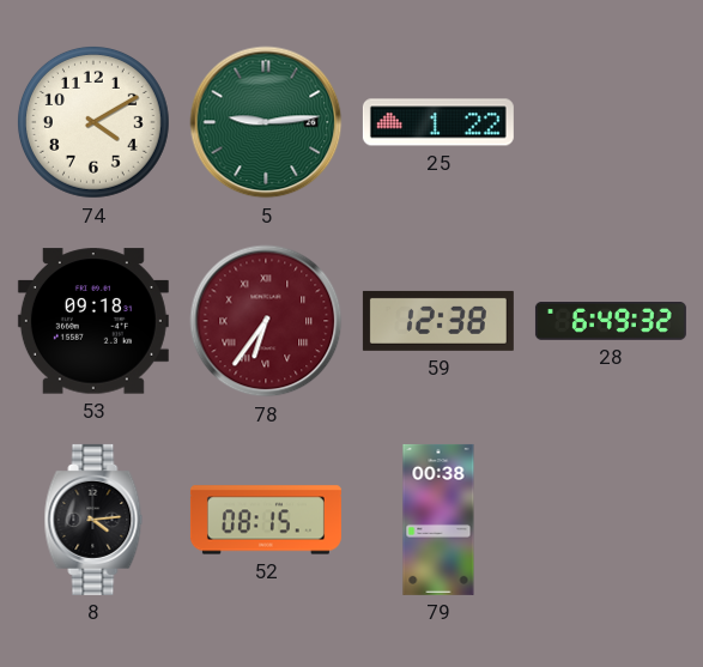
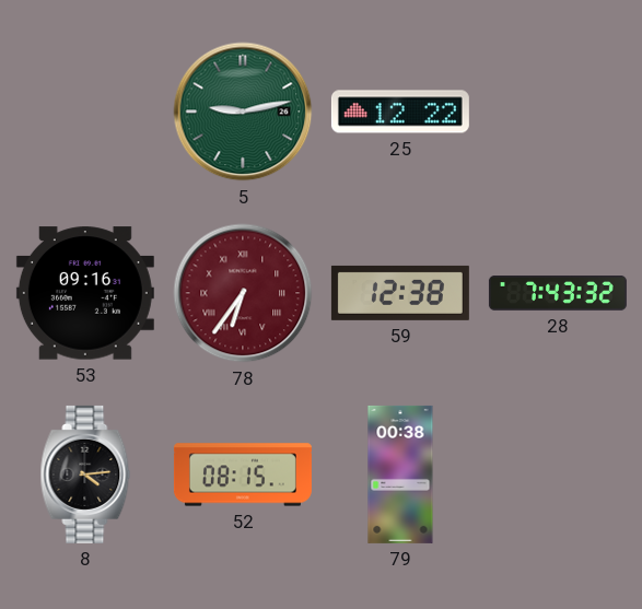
74: 4:10 -> none (93, 122)
5: 9:14 -> 9:13 (243, 112)
25: 1:22 -> 12:22 (400, 112)
53: 09:18 -> 09:16 (85, 293)
28: 6:49 -> 7:43 (558, 294)
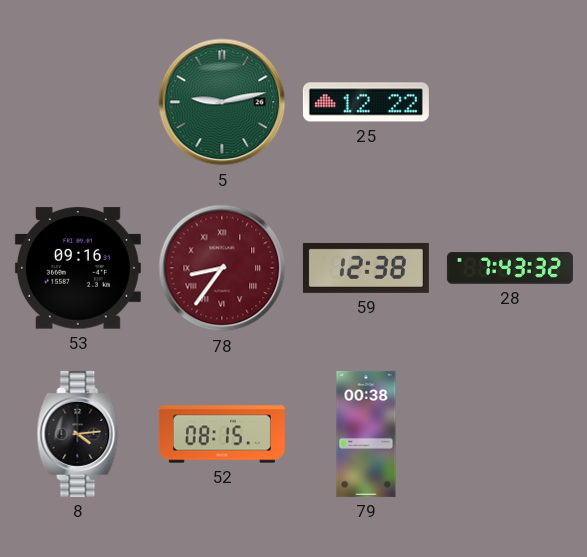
78: 6:36 -> 8:36 (222, 268)
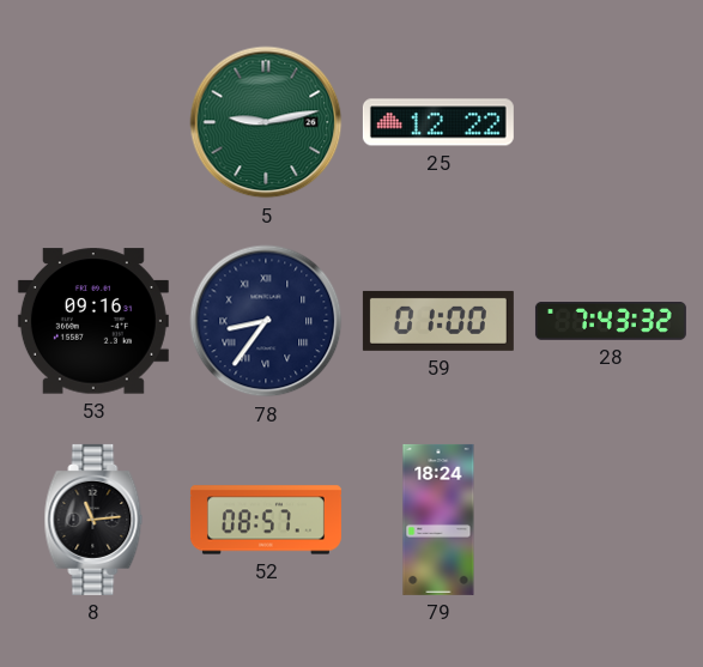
78 dial: burgundy -> navy (266, 321)
59: 12:38 -> 01:00 (438, 321)
8: 4:14 -> 11:14 (93, 520)
52: 08:15 -> 08:57 (266, 520)
79: 00:38 -> 18:24 (438, 520)
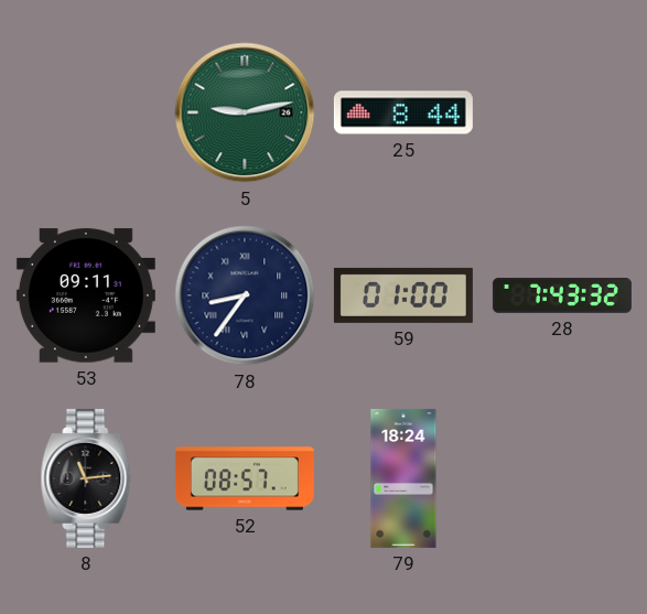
25: 12:22 -> 8:44 (403, 112)
53: 09:16 -> 09:11 (86, 295)
